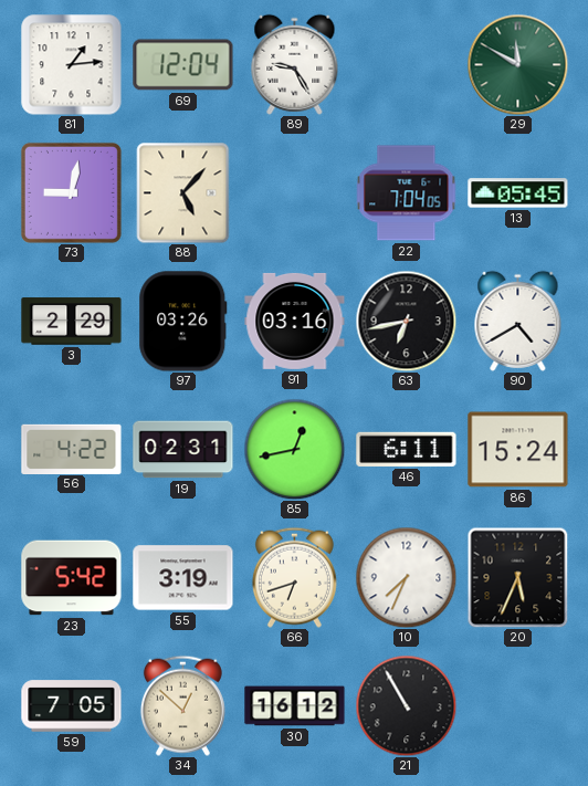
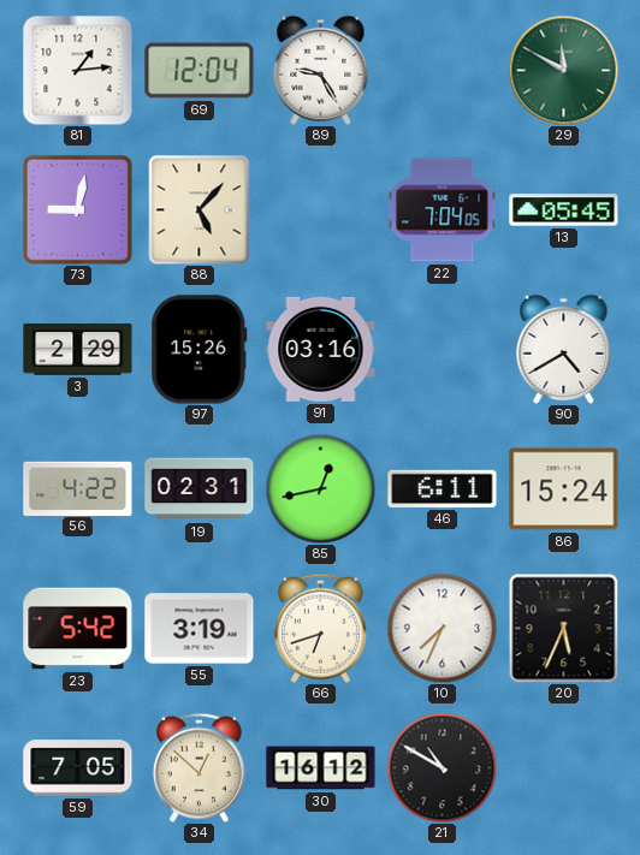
97: 03:26 -> 15:26 (200, 350)
63: 6:43 -> none (406, 321)
21: 10:55 -> 10:50 (442, 767)
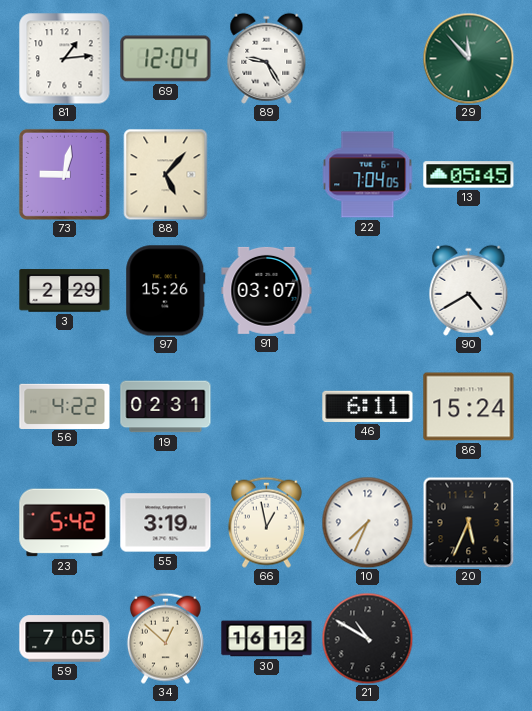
29: 11:50 -> 11:53 (468, 58)
91: 03:16 -> 03:07 (267, 290)
85: 12:43 -> none (320, 488)
66: 6:42 -> 12:58 (266, 522)
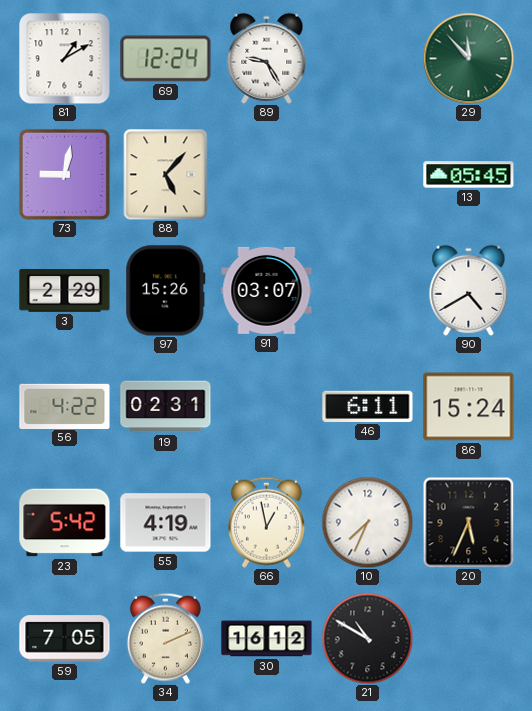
81: 1:14 -> 1:10 (65, 59)
69: 12:04 -> 12:24 (166, 59)
22: 7:04 -> none (367, 175)
55: 3:19 -> 4:19 (166, 523)
34: 12:52 -> 2:11 (165, 638)
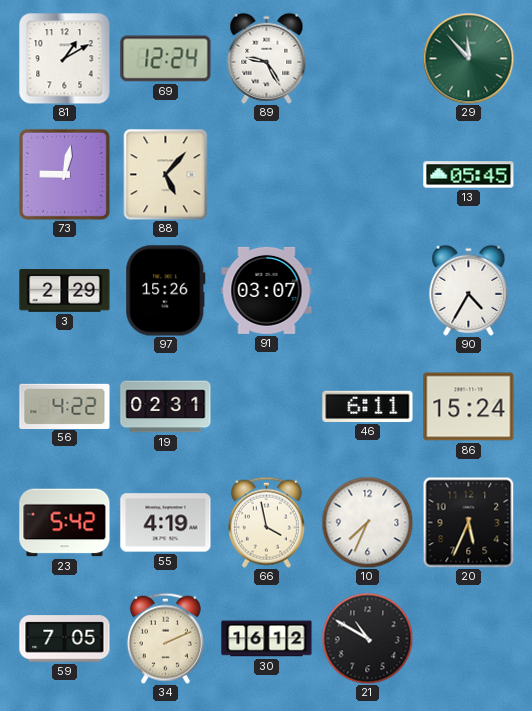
90: 4:40 -> 4:35 (469, 290)
66: 12:58 -> 3:58 (266, 522)
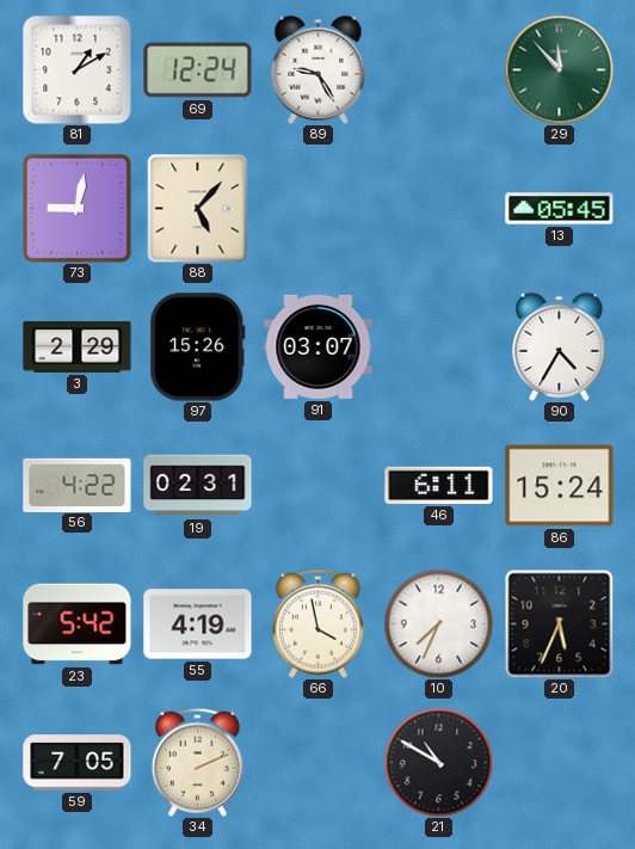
30: 16:12 -> none (267, 639)
